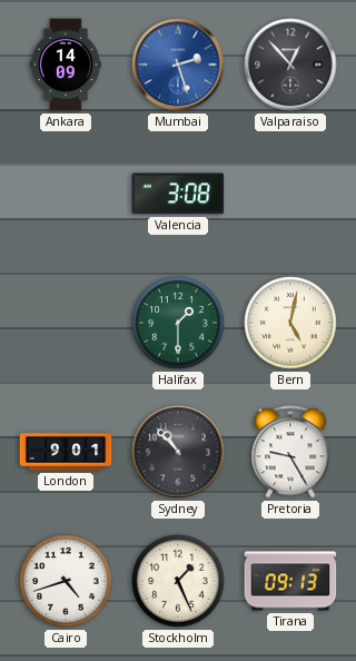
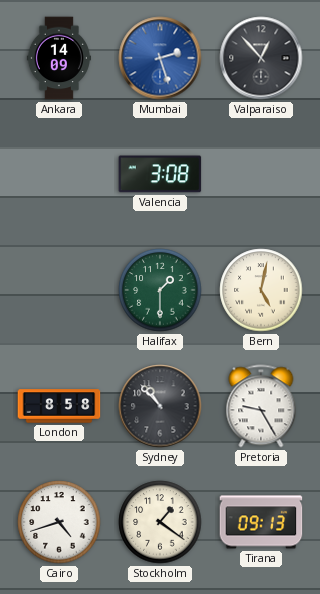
London: 9:01 -> 8:58 (59, 406)
Stockholm: 1:26 -> 1:21 (160, 522)
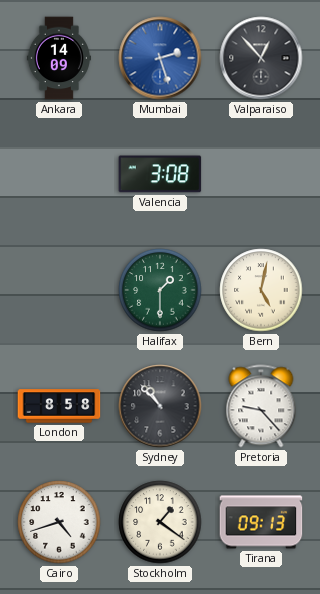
Pretoria: 9:25 -> 9:23 (261, 406)
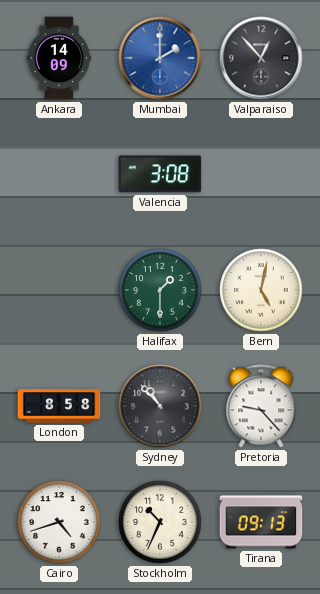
Mumbai: 2:27 -> 2:00 (160, 58)
Stockholm: 1:21 -> 10:34 (160, 522)
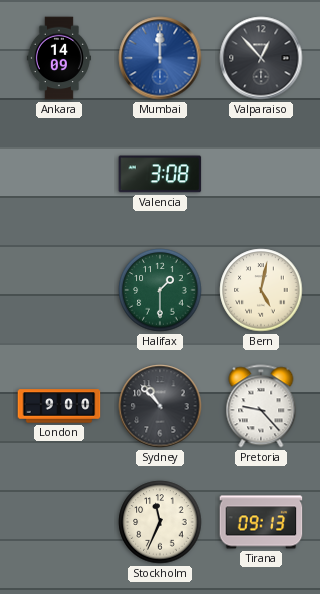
Mumbai: 2:00 -> 12:00 (160, 58)
London: 8:58 -> 9:00 (59, 406)
Cairo: 4:42 -> none (59, 522)
Stockholm: 10:34 -> 11:34 (160, 522)
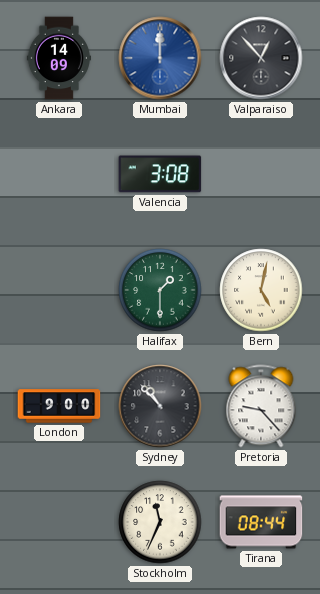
Tirana: 09:13 -> 08:44 (261, 522)
